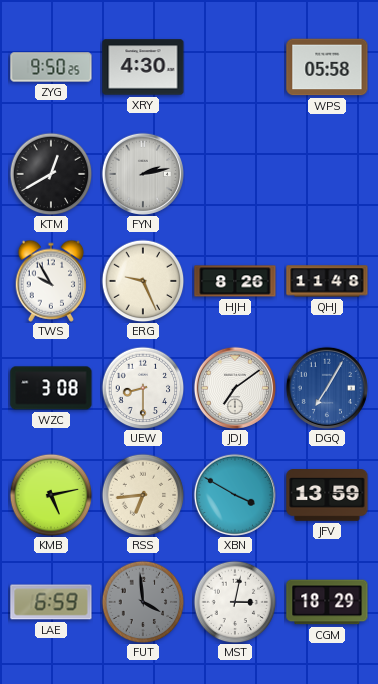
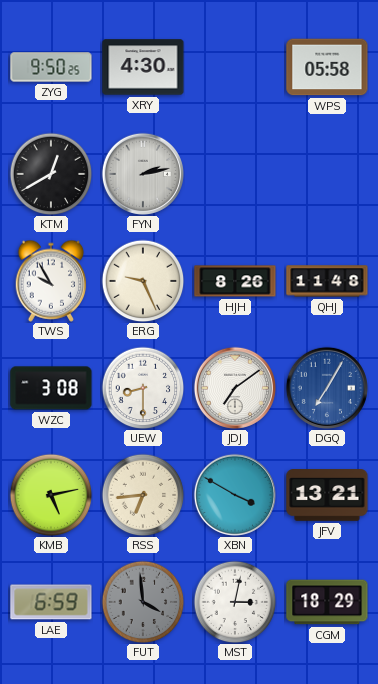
JFV: 13:59 -> 13:21 (327, 495)
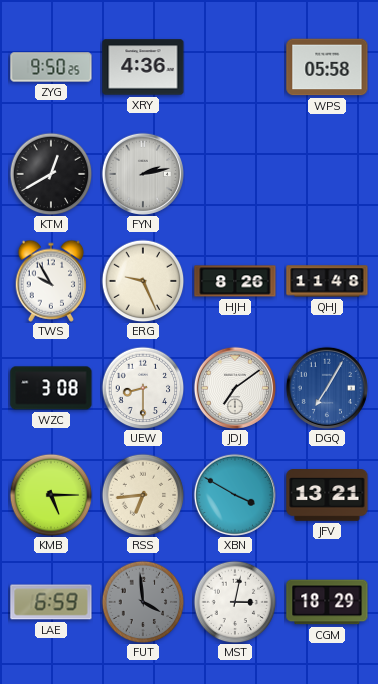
XRY: 4:30 -> 4:36 (143, 67)
KMB: 5:13 -> 5:15 (51, 495)
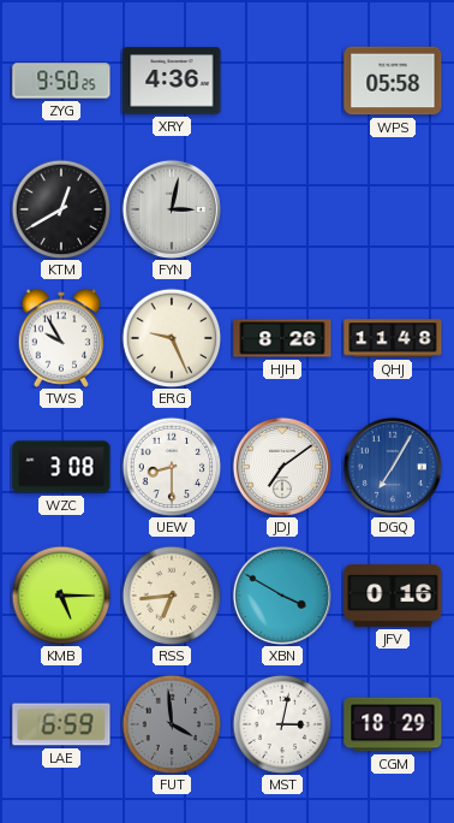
FYN: 2:13 -> 3:02 (172, 209)
JFV: 13:21 -> 0:16 (393, 596)
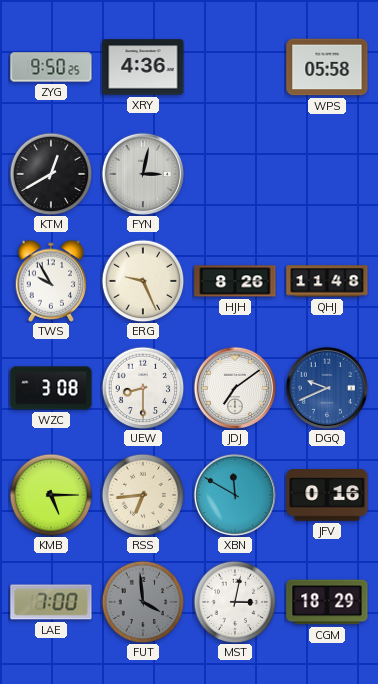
DGQ: 7:05 -> 9:41 (327, 388)
XBN: 3:50 -> 11:50 (235, 495)
LAE: 6:59 -> 7:00 (51, 602)
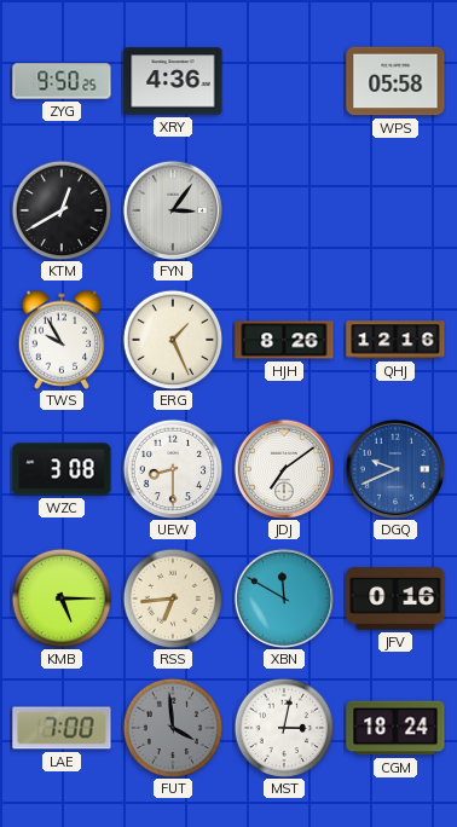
FYN: 3:02 -> 3:06 (173, 210)
ERG: 9:26 -> 1:26 (173, 340)
QHJ: 11:48 -> 12:16 (395, 340)
CGM: 18:29 -> 18:24 (395, 728)
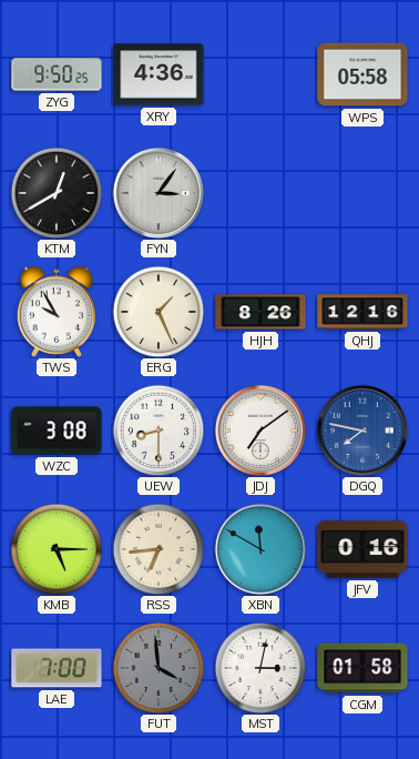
DGQ: 9:41 -> 7:47 (362, 431)
CGM: 18:24 -> 01:58 (362, 668)
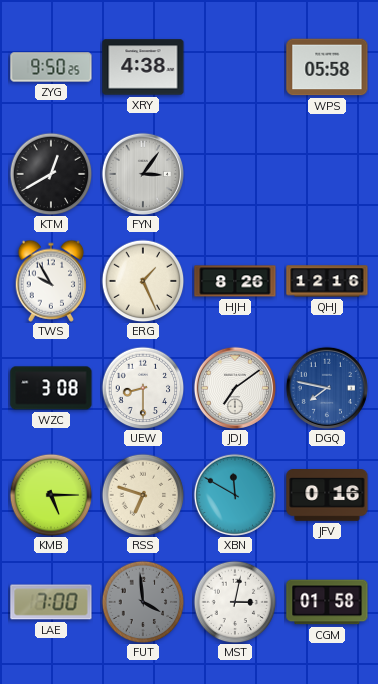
XRY: 4:36 -> 4:38 (143, 67)
RSS: 6:44 -> 6:48 (143, 495)
